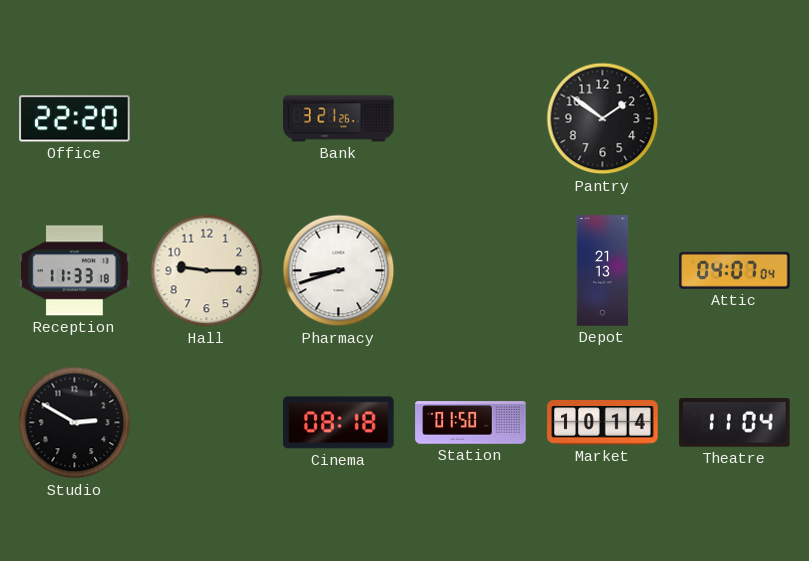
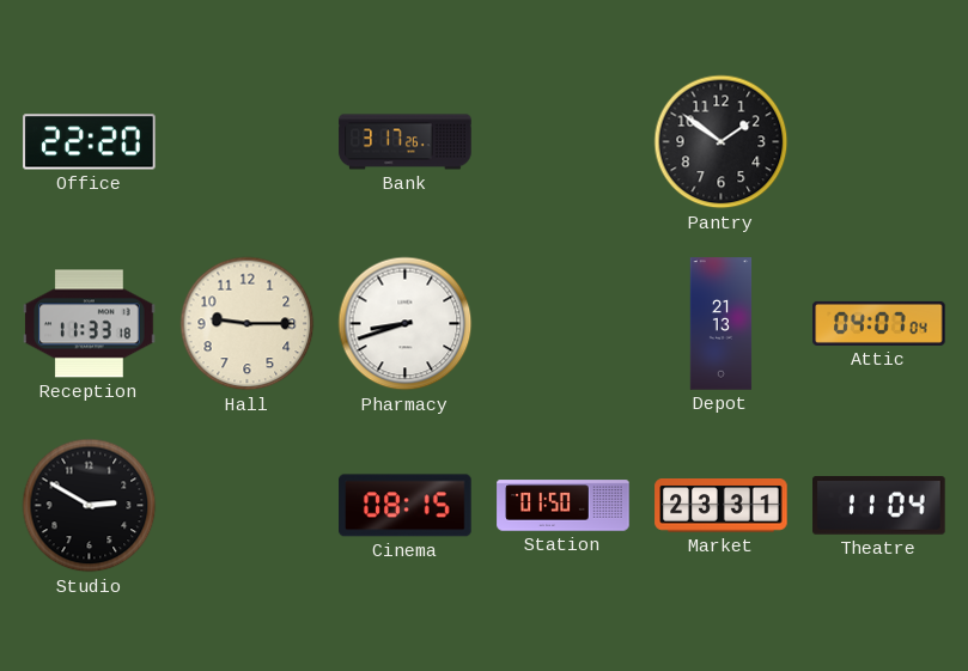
Bank: 3:21 -> 3:17 (406, 142)
Cinema: 08:18 -> 08:15 (406, 506)
Market: 10:14 -> 23:31 (722, 506)
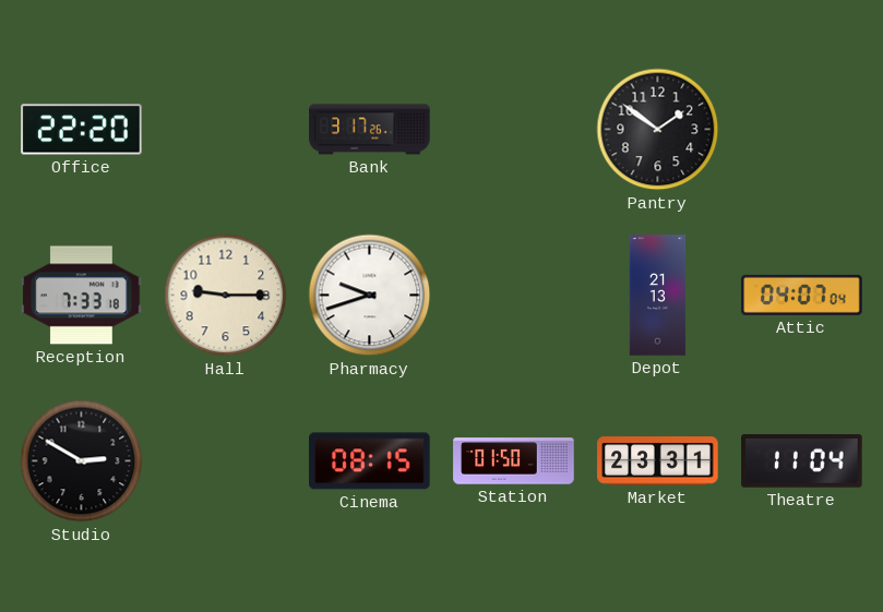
Reception: 11:33 -> 7:33 (82, 296)
Pharmacy: 8:42 -> 9:42 (370, 296)
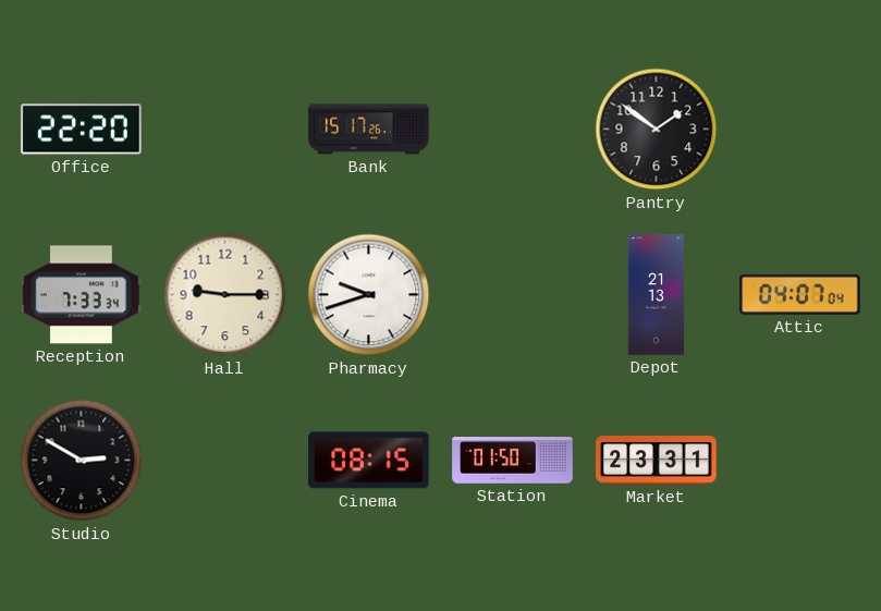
Bank: 3:17 -> 15:17 (369, 130)
Reception: 7:33:18 -> 7:33:34 (82, 295)
Theatre: 11:04 -> none (802, 461)
